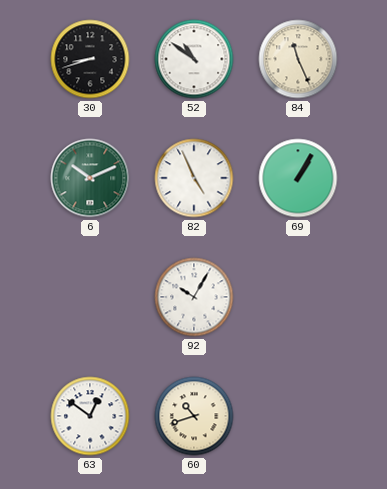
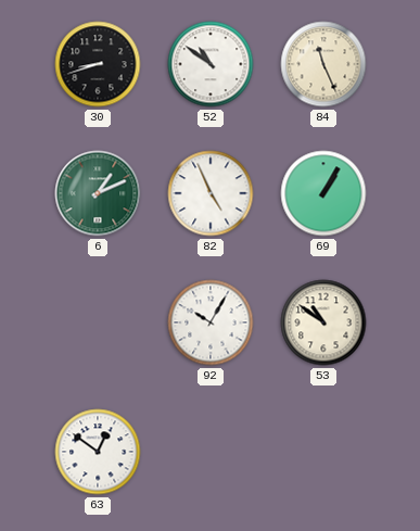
6: 10:11 -> 1:11 (98, 193)
53: none -> 10:51 (323, 323)
60: 10:42 -> none (194, 416)
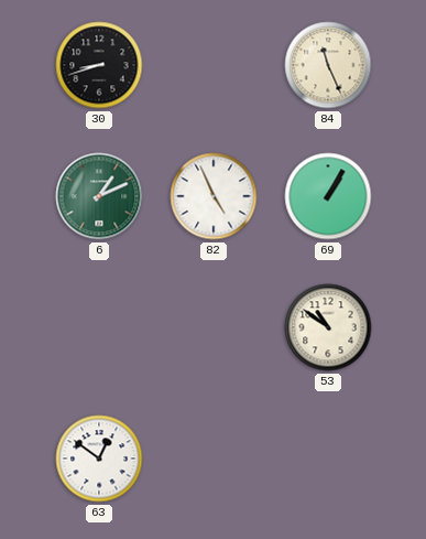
52: 10:51 -> none (211, 64)
92: 10:05 -> none (211, 323)
